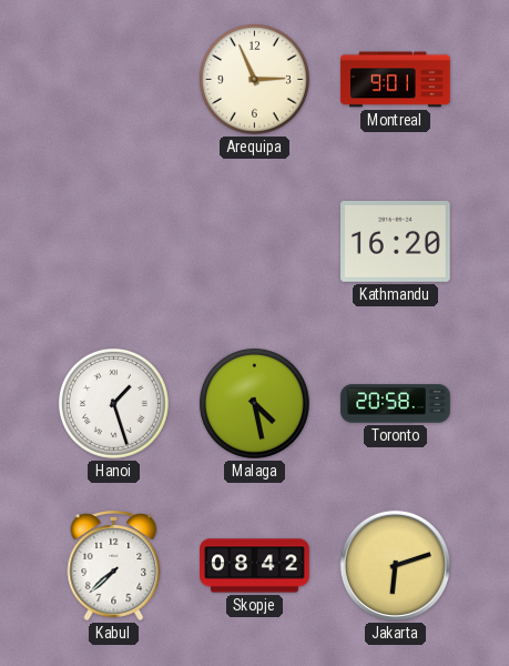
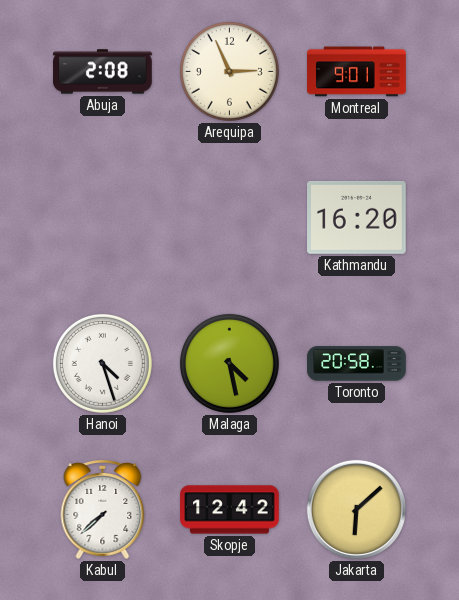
Abuja: none -> 2:08 (103, 72)
Hanoi: 1:27 -> 4:27 (102, 363)
Skopje: 08:42 -> 12:42 (230, 510)
Jakarta: 6:12 -> 6:08 (356, 509)
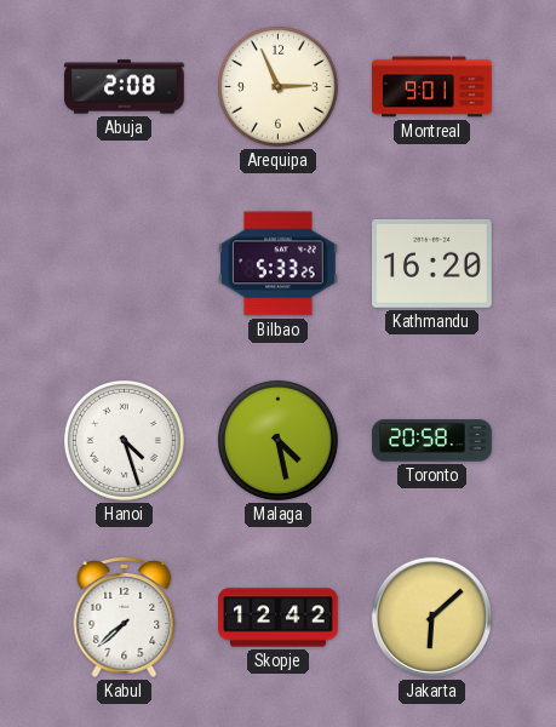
Bilbao: none -> 5:33 (279, 264)
